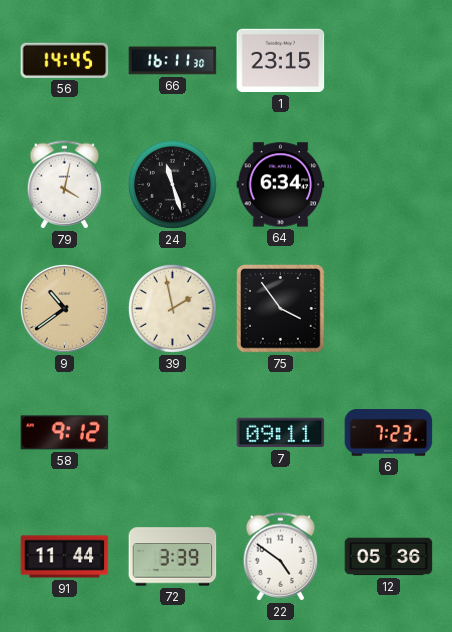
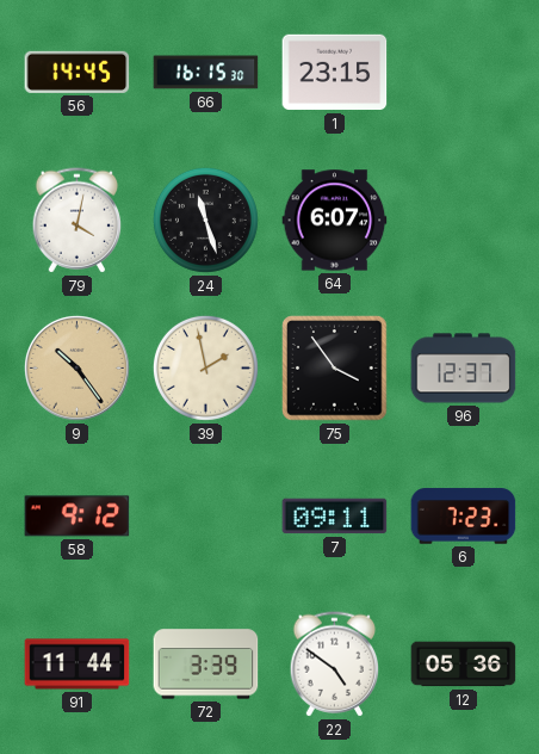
66: 16:11 -> 16:15 (206, 73)
64: 6:34 -> 6:07 (335, 221)
9: 10:39 -> 10:24 (76, 367)
96: none -> 12:37 (464, 369)
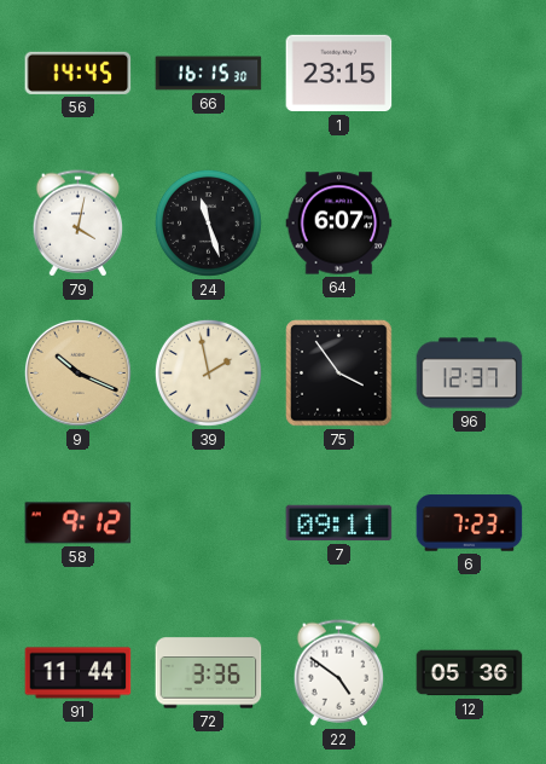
9: 10:24 -> 10:19 (77, 372)
72: 3:39 -> 3:36 (209, 673)
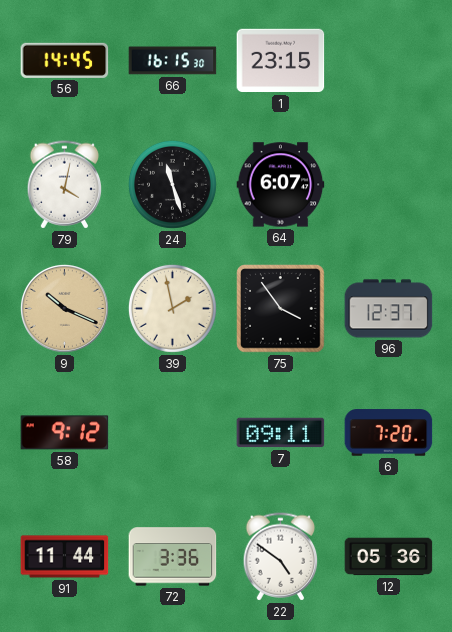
6: 7:23 -> 7:20 (389, 433)
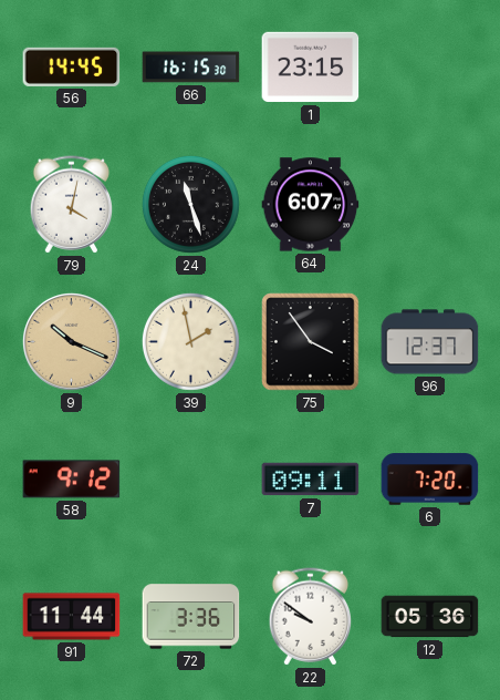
22: 4:51 -> 9:51 (311, 617)
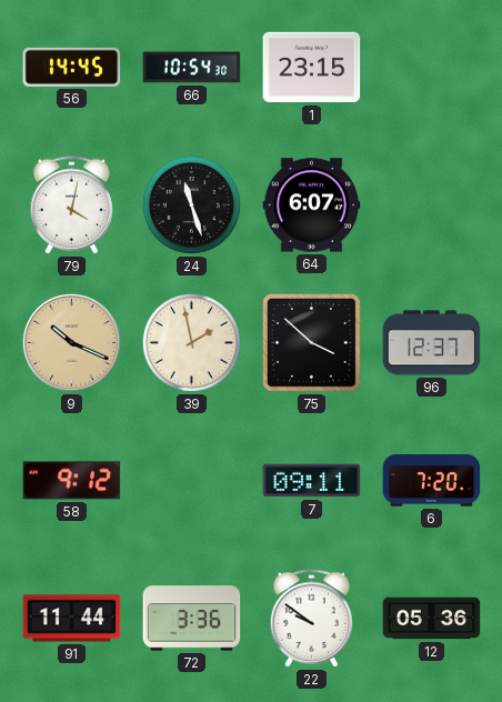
66: 16:15 -> 10:54 (192, 68)
75: 3:54 -> 3:52 (312, 343)
